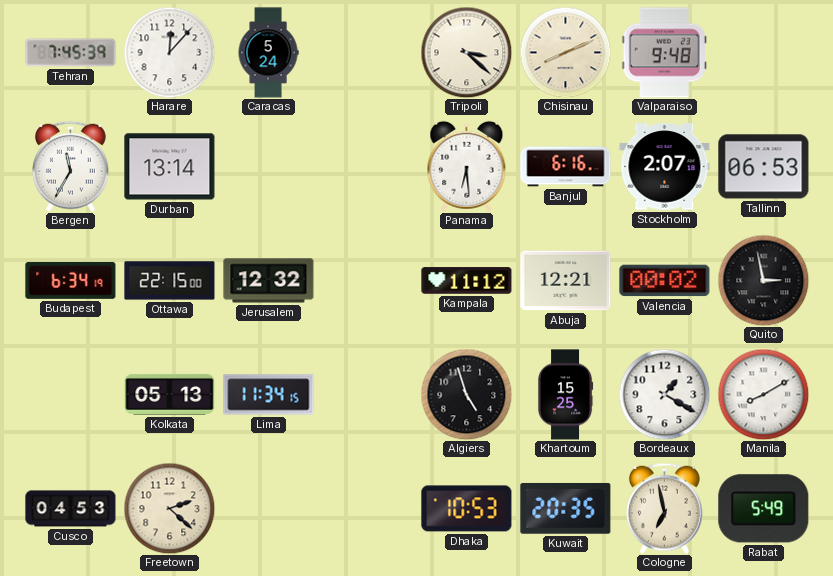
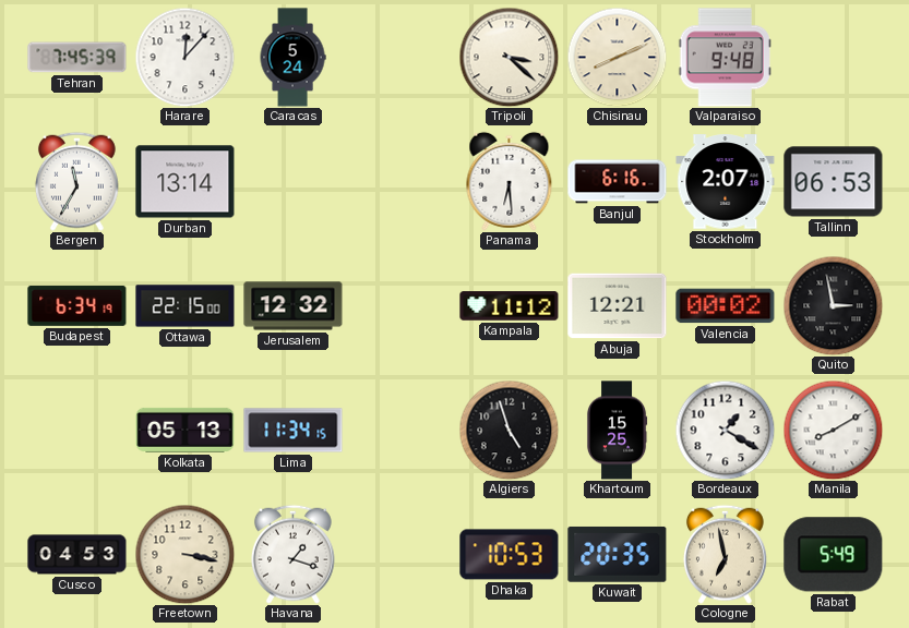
Freetown: 2:22 -> 3:17 (184, 554)
Havana: none -> 1:18 (292, 554)
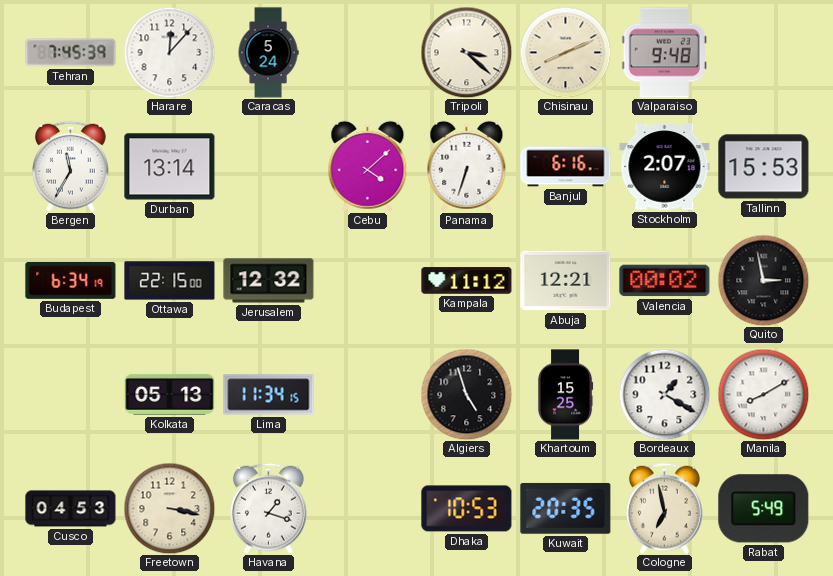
Cebu: none -> 4:08 (368, 166)
Panama: 6:29 -> 6:33 (467, 166)
Tallinn: 06:53 -> 15:53 (764, 167)
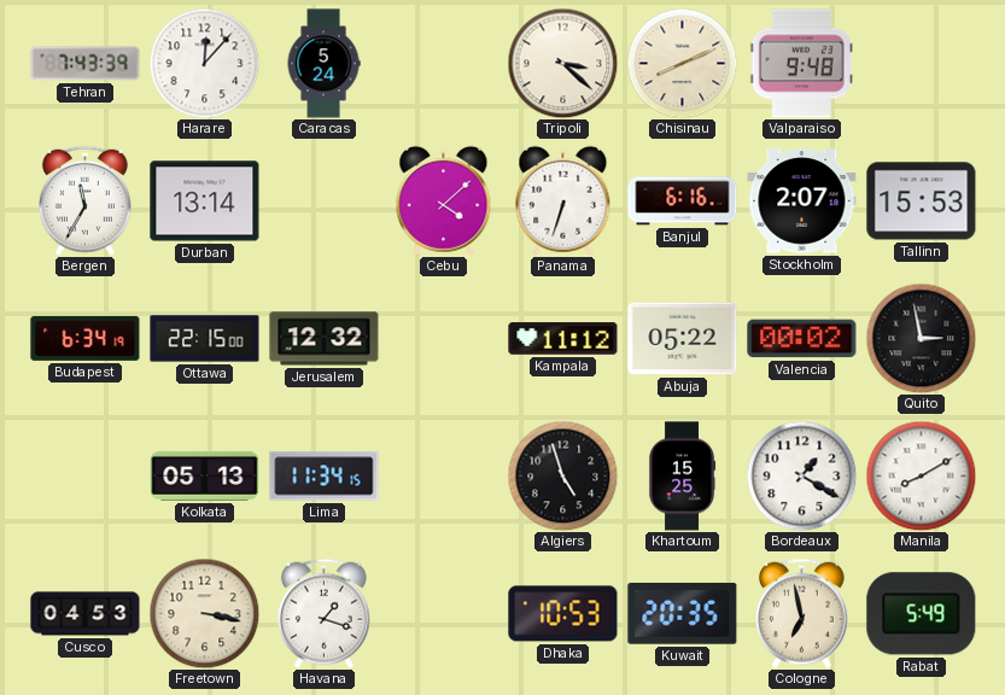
Tehran: 7:45 -> 7:43 (86, 64)
Abuja: 12:21 -> 05:22 (683, 339)
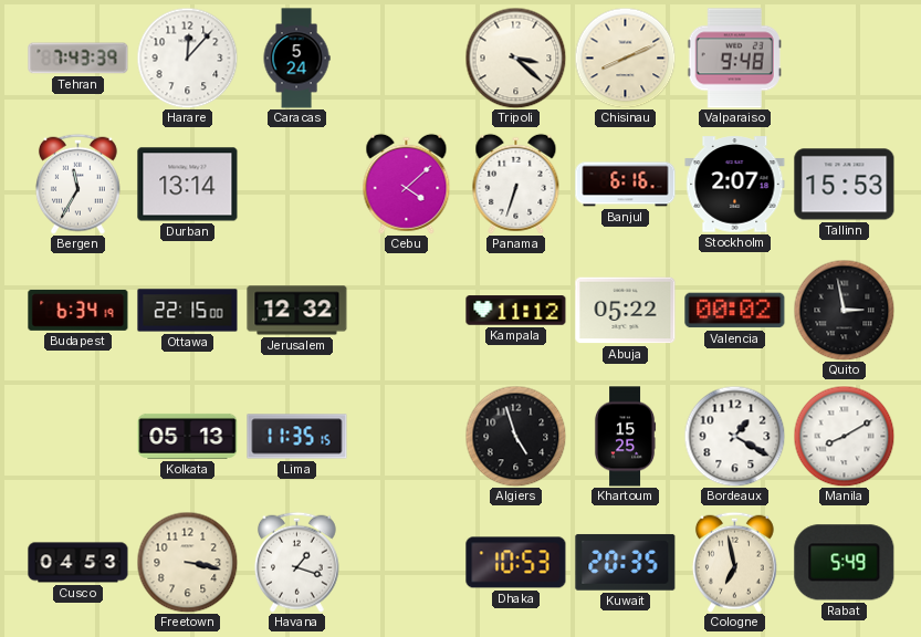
Lima: 11:34 -> 11:35 (297, 437)
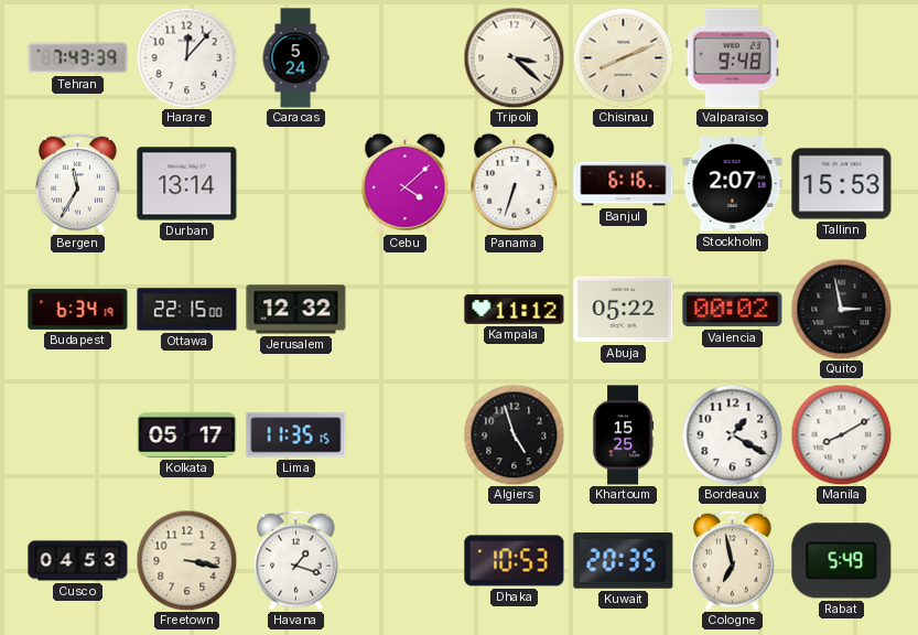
Kolkata: 05:13 -> 05:17 (187, 434)
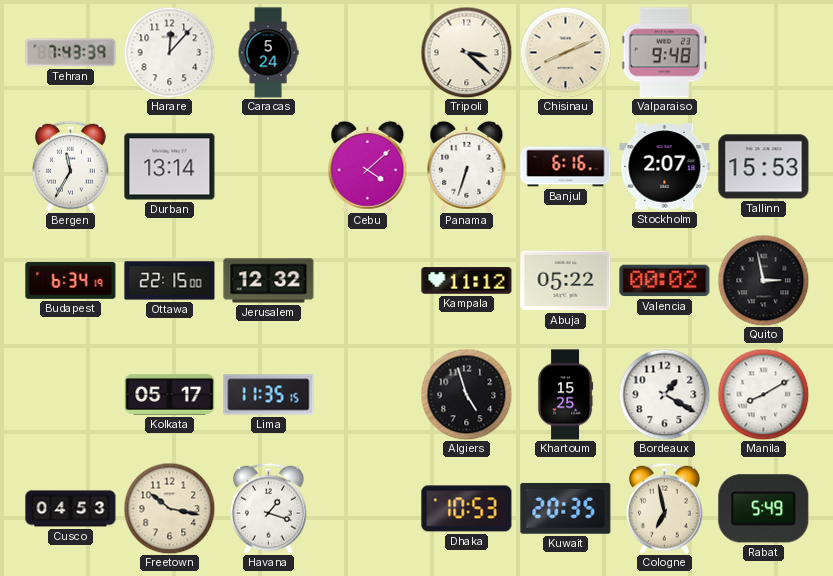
Freetown: 3:17 -> 10:17 (169, 508)
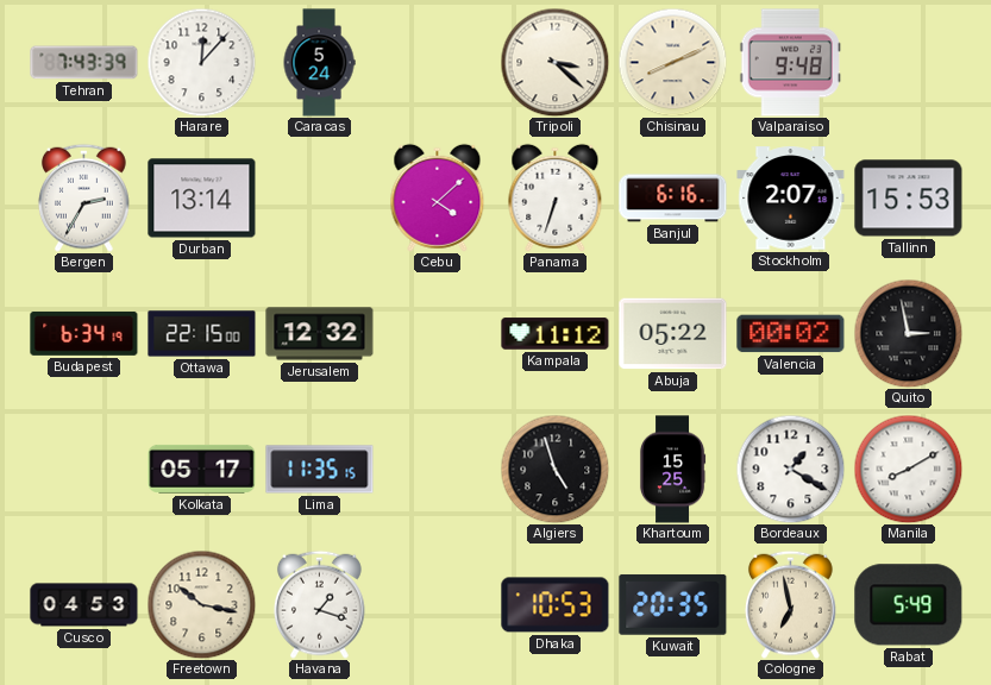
Bergen: 11:35 -> 2:35 (83, 197)
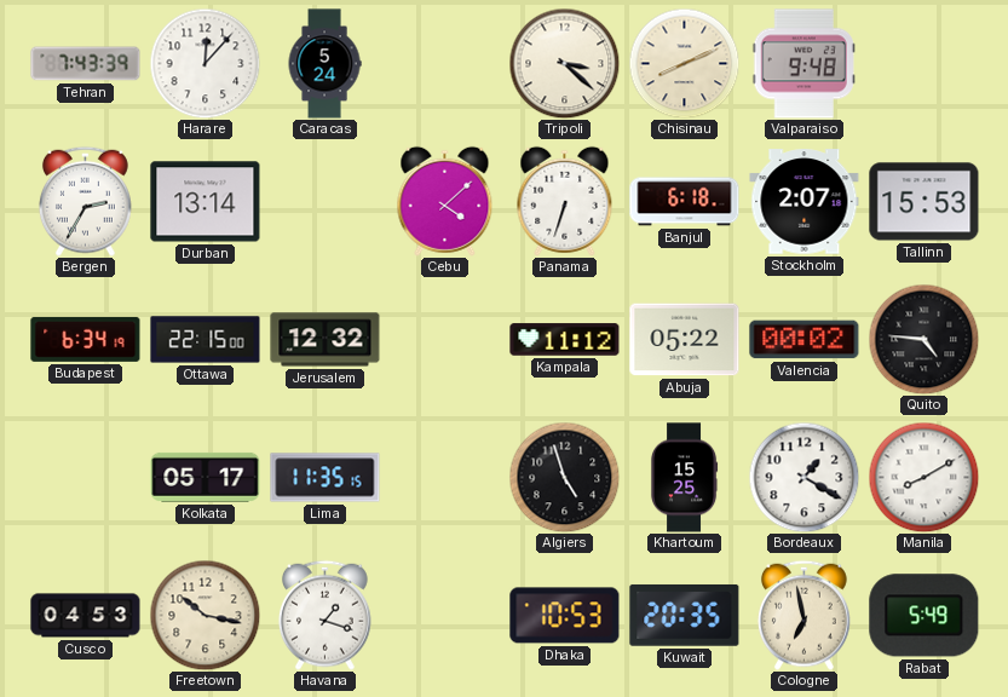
Banjul: 6:16 -> 6:18 (685, 202)
Quito: 2:58 -> 4:46 (923, 339)
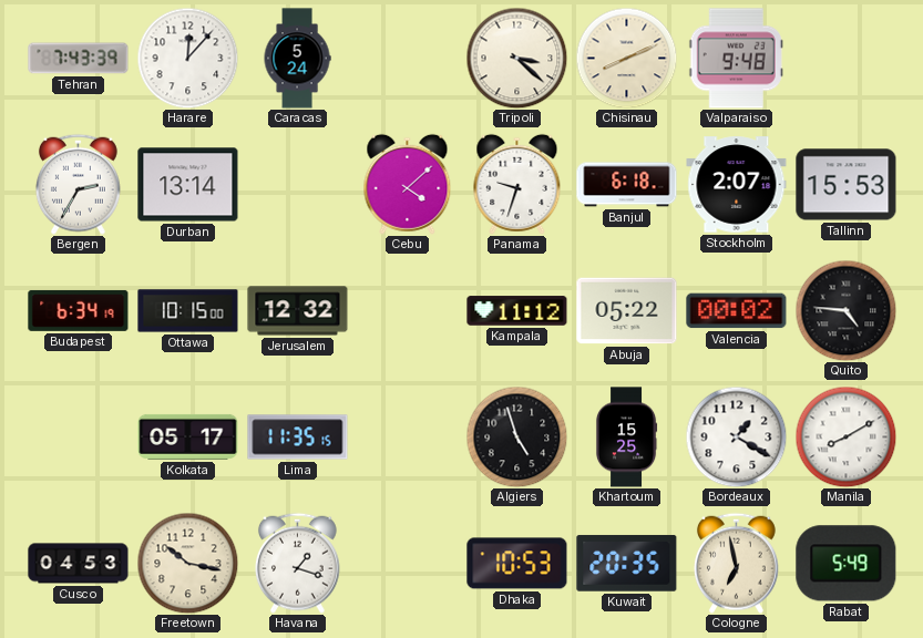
Panama: 6:33 -> 9:33 (517, 184)
Ottawa: 22:15 -> 10:15 (188, 311)
